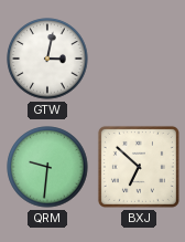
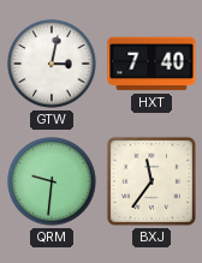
HXT: none -> 7:40 (151, 64)
BXJ: 6:52 -> 11:36 (151, 181)
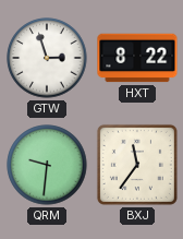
GTW: 3:02 -> 2:57 (47, 58)
HXT: 7:40 -> 8:22 (137, 58)
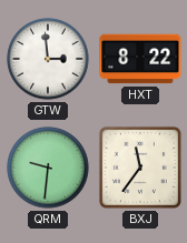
GTW: 2:57 -> 2:59 (48, 59)
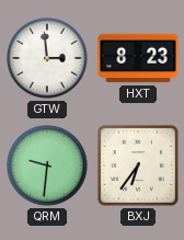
HXT: 8:22 -> 8:23 (138, 58)
BXJ: 11:36 -> 6:36 (138, 165)
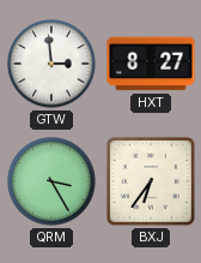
HXT: 8:23 -> 8:27 (151, 64)
QRM: 9:31 -> 3:25 (51, 181)
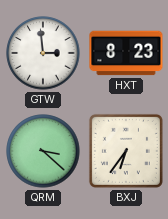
HXT: 8:27 -> 8:23 (126, 53)
QRM: 3:25 -> 3:22 (43, 151)
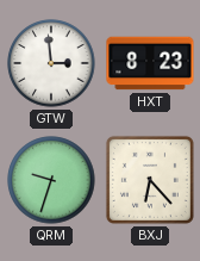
QRM: 3:22 -> 9:33 (51, 180)
BXJ: 6:36 -> 6:23 (150, 180)
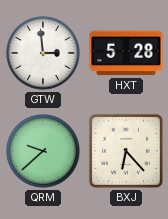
HXT: 8:23 -> 5:28 (126, 53)
QRM: 9:33 -> 9:38 (43, 151)
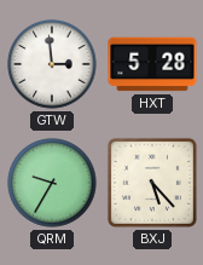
QRM: 9:38 -> 9:35 (52, 183)
BXJ: 6:23 -> 5:23 (152, 183)
